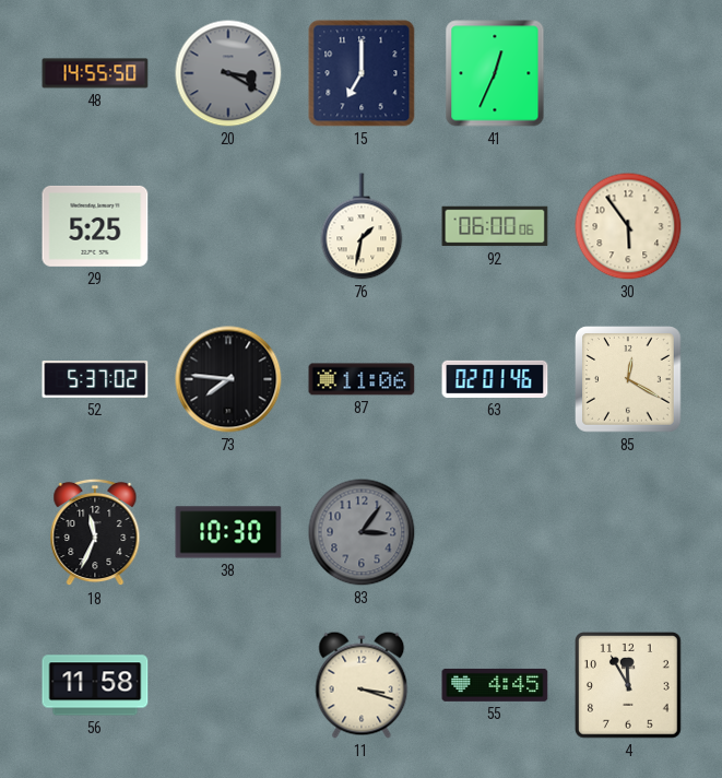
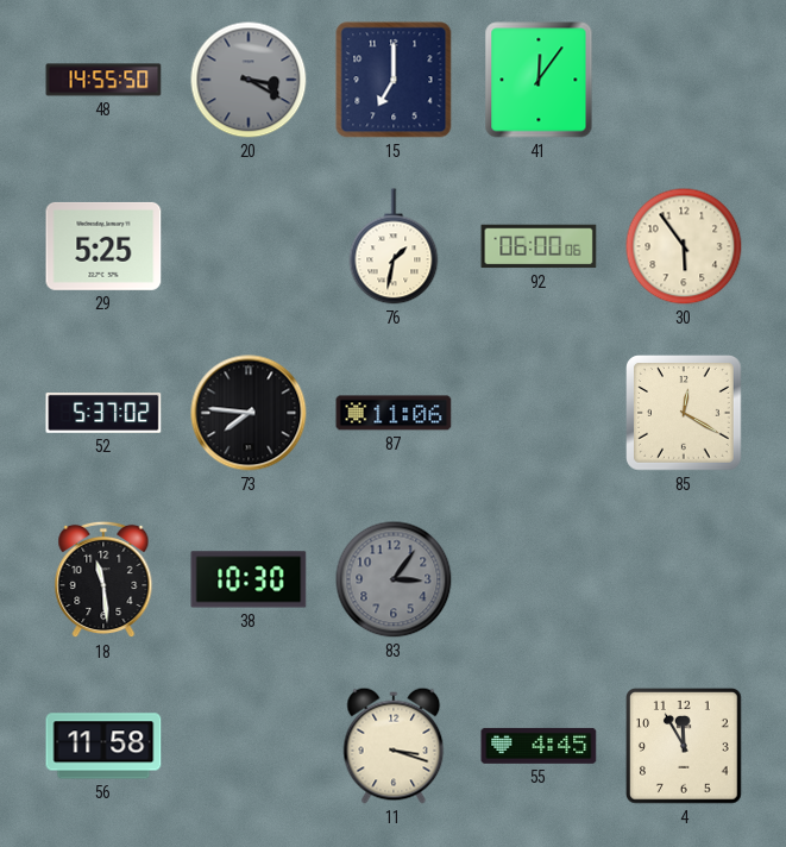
41: 12:34 -> 12:06 (539, 80)
63: 02:01 -> none (495, 379)
18: 11:34 -> 11:29 (103, 579)
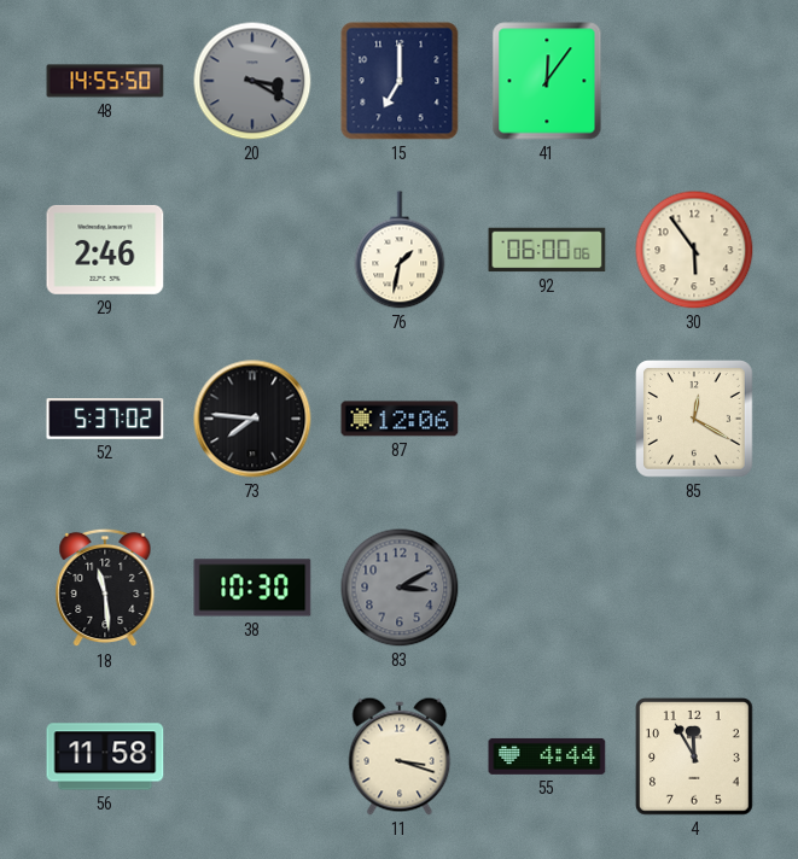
29: 5:25 -> 2:46 (105, 250)
87: 11:06 -> 12:06 (400, 419)
83: 3:06 -> 3:10 (400, 588)
55: 4:45 -> 4:44 (547, 756)
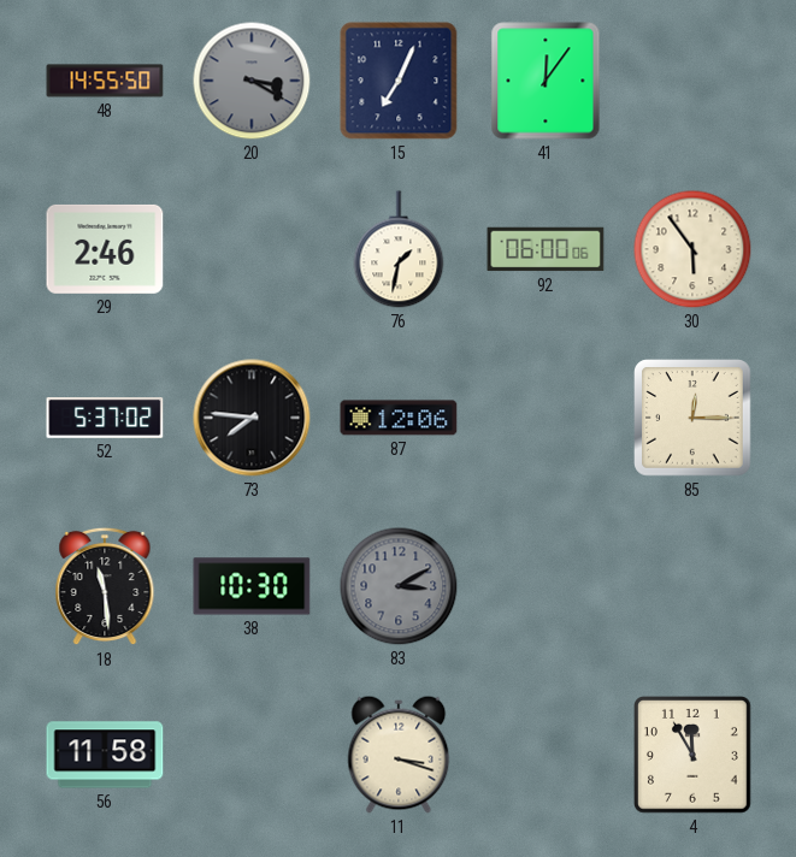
15: 7:00 -> 7:04 (399, 81)
85: 12:20 -> 12:15 (692, 418)
55: 4:44 -> none (547, 756)
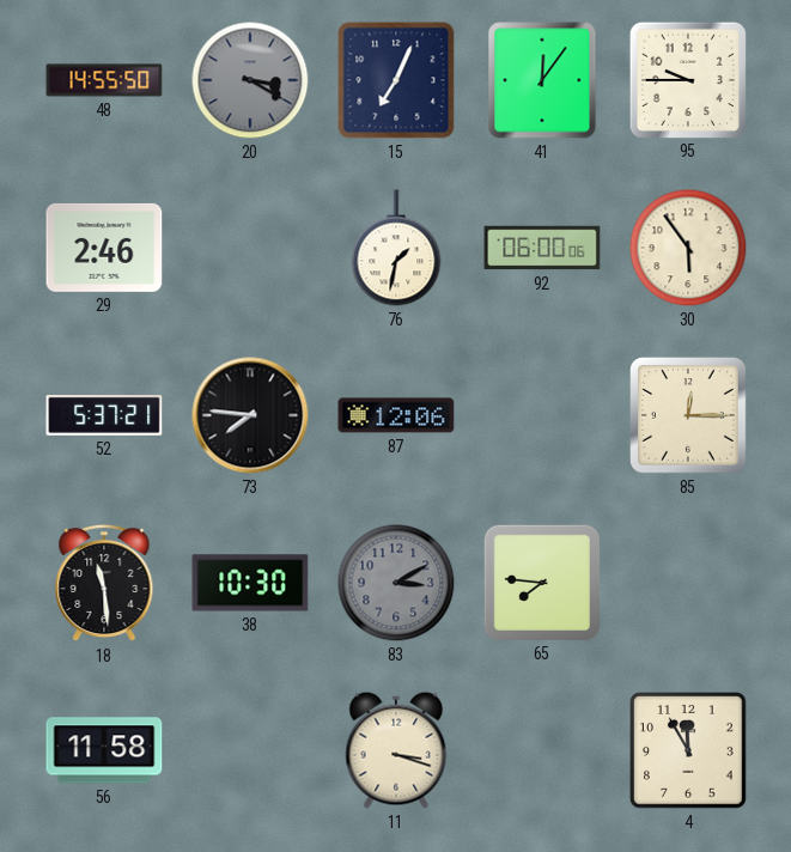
95: none -> 9:45 (687, 79)
52: 5:37:02 -> 5:37:21 (104, 416)
65: none -> 7:46 (541, 582)
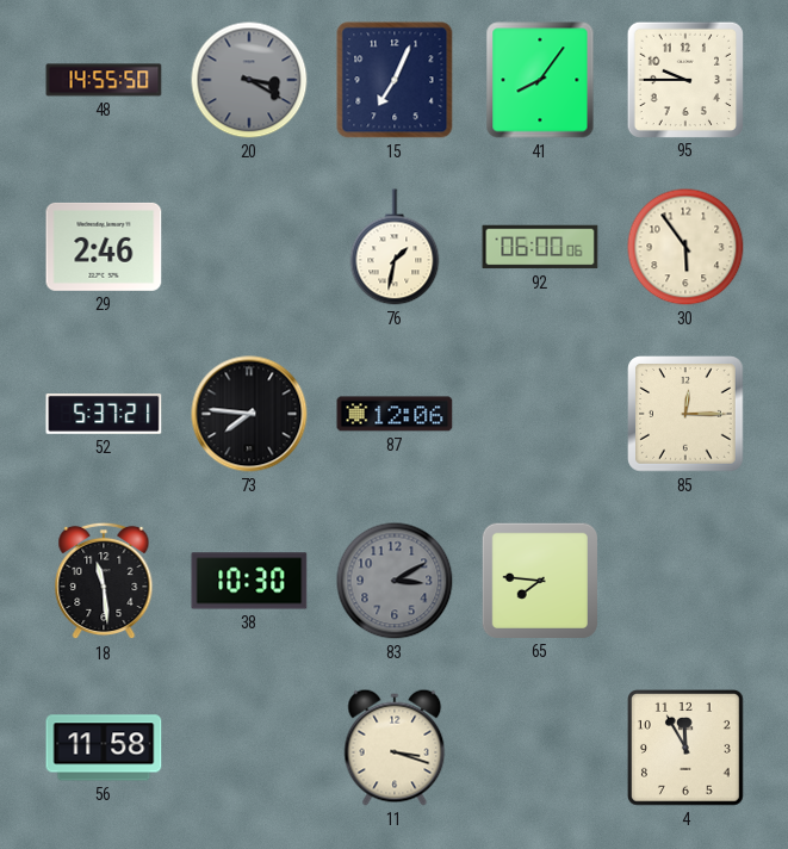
41: 12:06 -> 8:06 (540, 80)
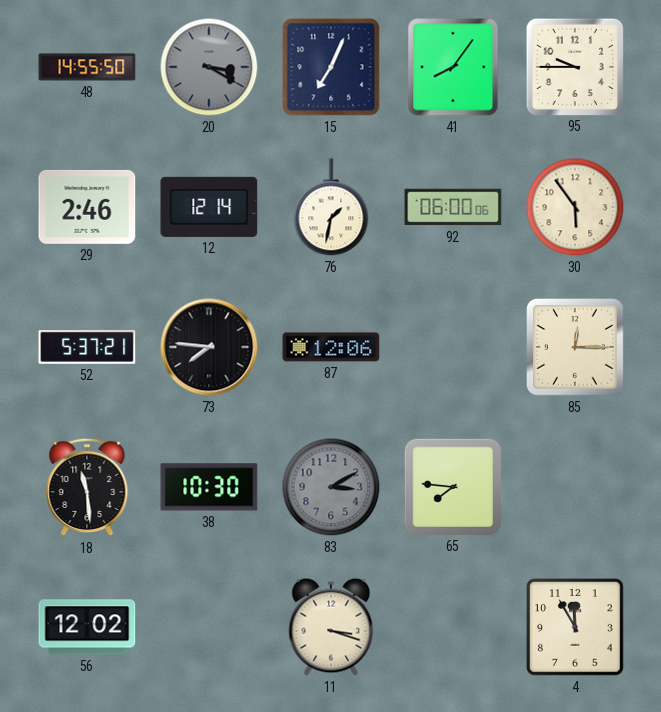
12: none -> 12:14 (209, 207)
56: 11:58 -> 12:02 (87, 627)
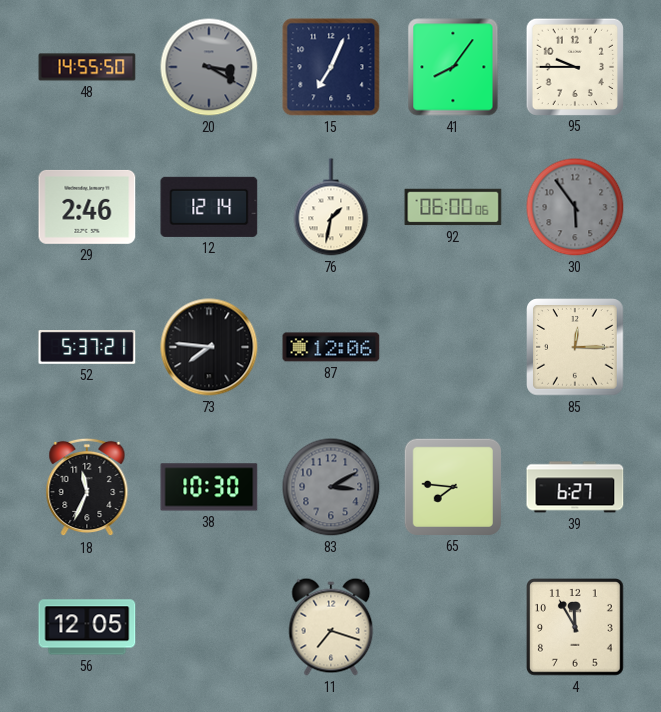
30 dial: cream -> grey (575, 207)
18: 11:29 -> 11:34 (87, 487)
39: none -> 6:27 (575, 487)
56: 12:02 -> 12:05 (87, 627)
11: 3:18 -> 7:18 (331, 627)
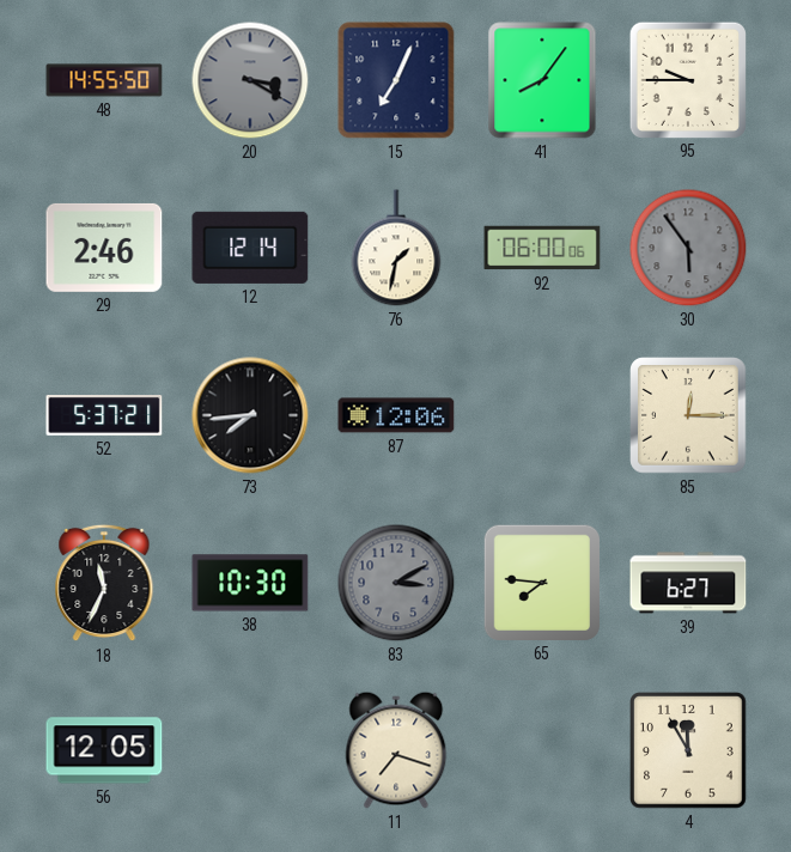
73: 7:46 -> 7:44 (250, 415)
